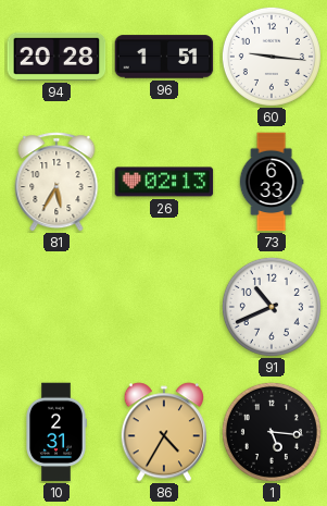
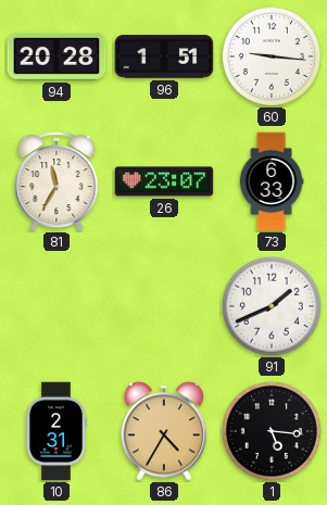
81: 5:35 -> 11:35 (56, 181)
26: 02:13 -> 23:07 (164, 181)
91: 10:41 -> 1:41 (272, 306)
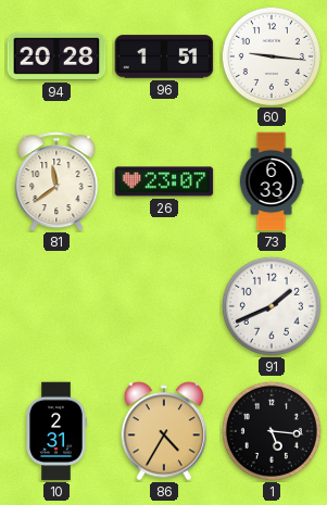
81: 11:35 -> 11:39 (56, 181)
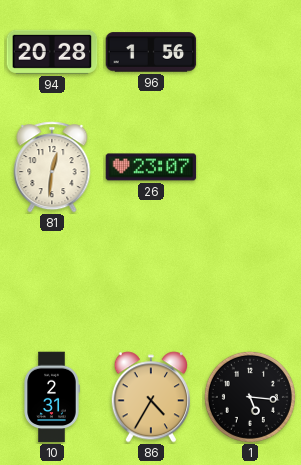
96: 1:51 -> 1:56 (151, 52)
60: 9:16 -> none (272, 56)
81: 11:39 -> 12:31 (52, 167)
73: 6:33 -> none (272, 181)
91: 1:41 -> none (272, 306)
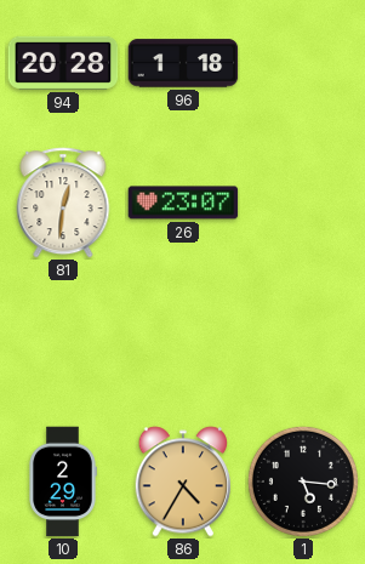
96: 1:56 -> 1:18 (183, 63)
10: 2:31 -> 2:29 (63, 482)
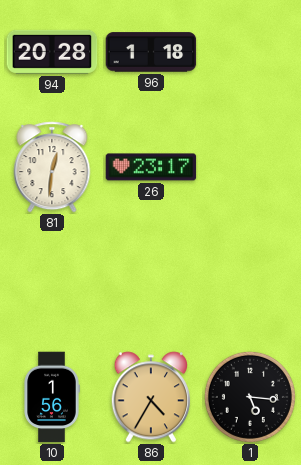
26: 23:07 -> 23:17 (151, 167)
10: 2:29 -> 1:56 (52, 397)
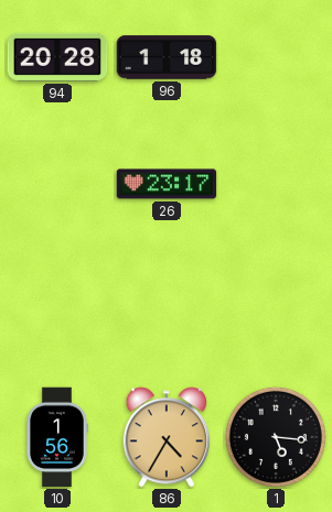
81: 12:31 -> none (52, 167)
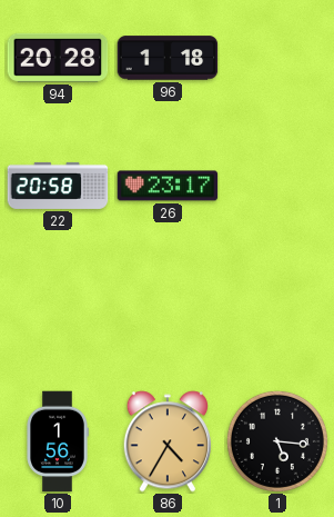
22: none -> 20:58 (58, 186)
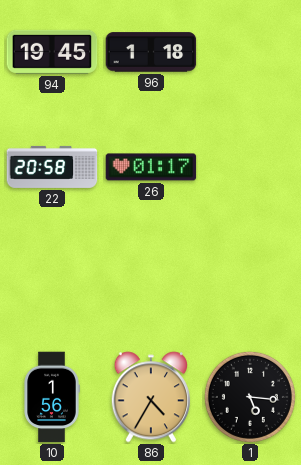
94: 20:28 -> 19:45 (52, 52)
26: 23:17 -> 01:17 (151, 167)
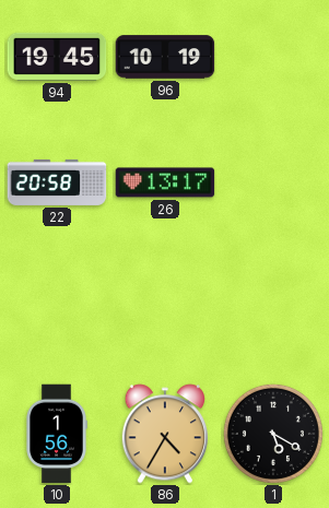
96: 1:18 -> 10:19 (165, 57)
26: 01:17 -> 13:17 (165, 182)
1: 5:16 -> 5:20 (273, 434)
